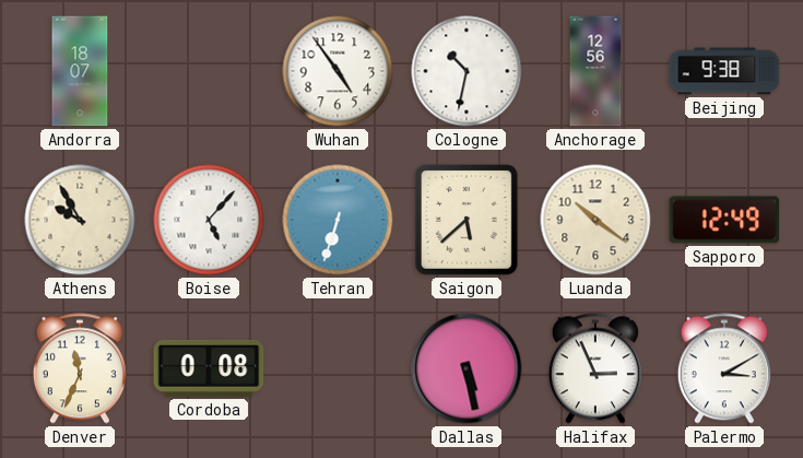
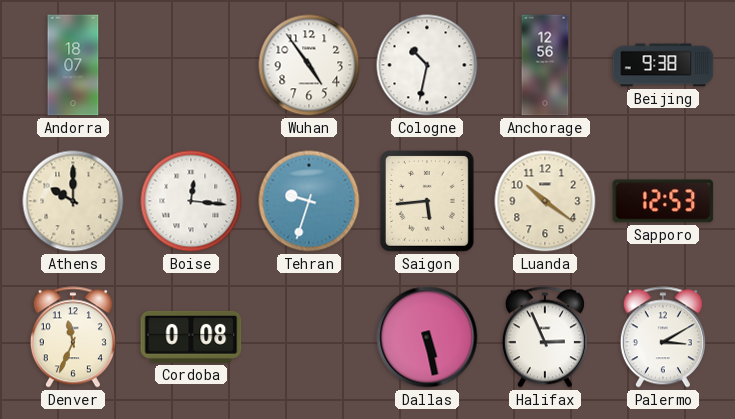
Athens: 9:55 -> 10:00 (73, 201)
Boise: 5:07 -> 12:16 (191, 201)
Tehran: 6:33 -> 9:33 (309, 201)
Saigon: 5:38 -> 5:44 (427, 202)
Sapporo: 12:49 -> 12:53 (663, 201)
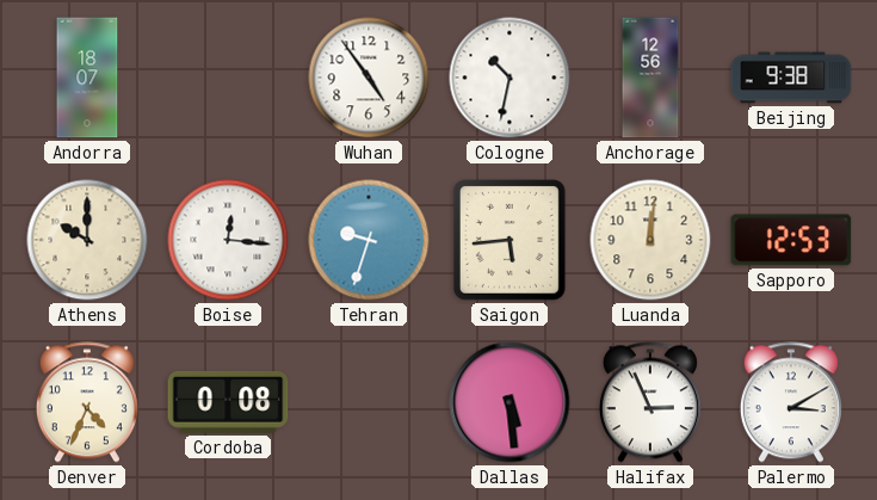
Luanda: 10:21 -> 12:01 (650, 240)
Denver: 11:34 -> 4:34 (87, 402)
Dallas: 5:28 -> 5:29 (509, 402)
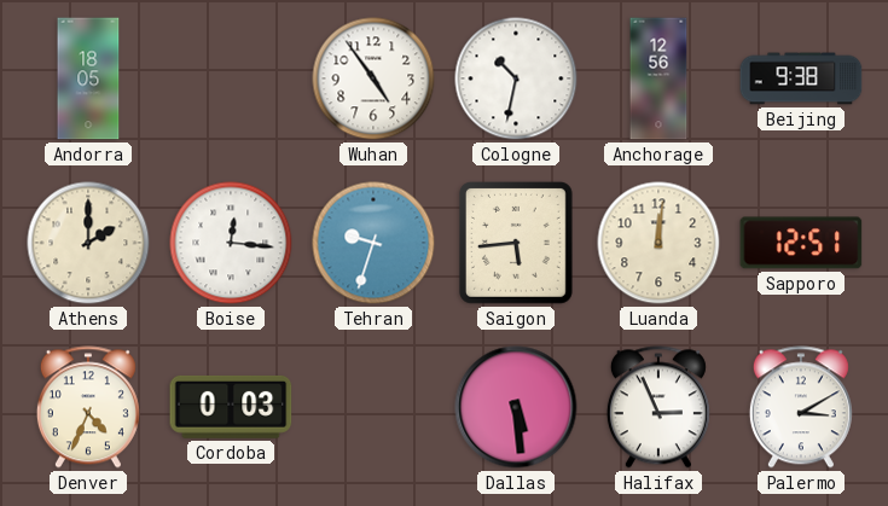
Andorra: 18:07 -> 18:05 (88, 78)
Athens: 10:00 -> 2:00 (88, 243)
Sapporo: 12:53 -> 12:51 (801, 243)
Cordoba: 0:08 -> 0:03 (231, 407)
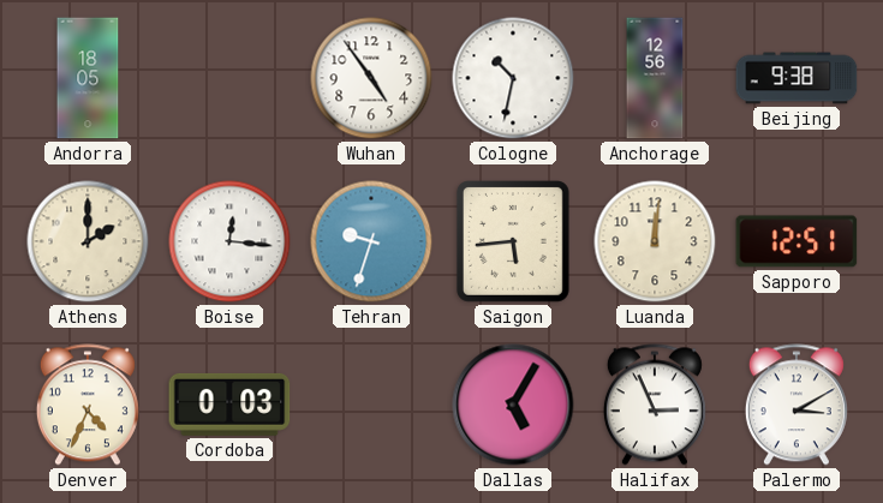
Dallas: 5:29 -> 5:05 (513, 405)
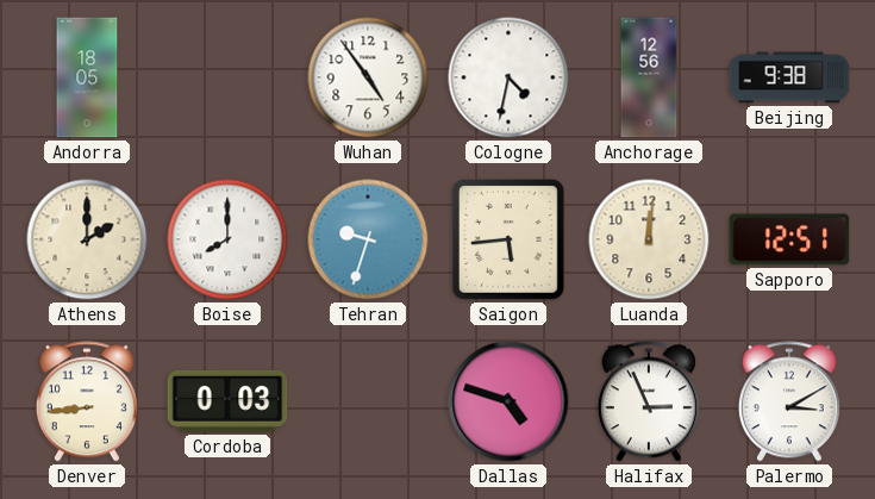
Cologne: 10:32 -> 4:32 (508, 77)
Boise: 12:16 -> 8:00 (227, 239)
Denver: 4:34 -> 8:44 (87, 401)
Dallas: 5:05 -> 4:48 (508, 401)
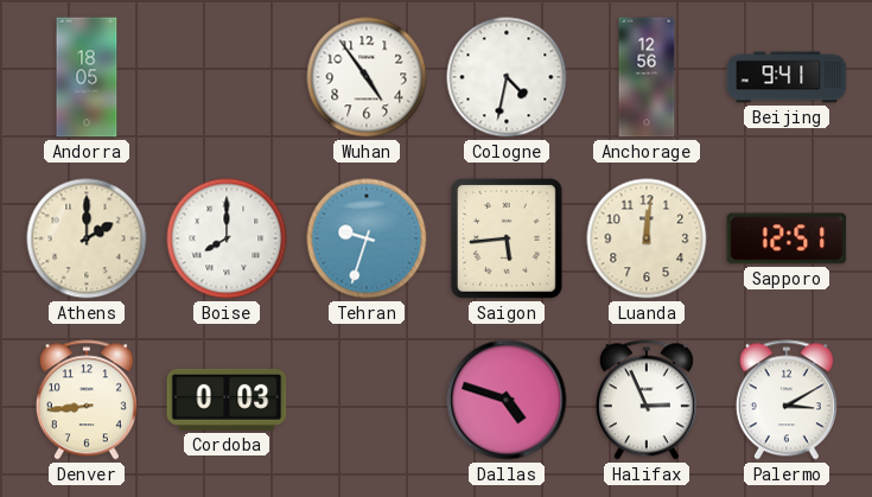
Beijing: 9:38 -> 9:41 (787, 77)
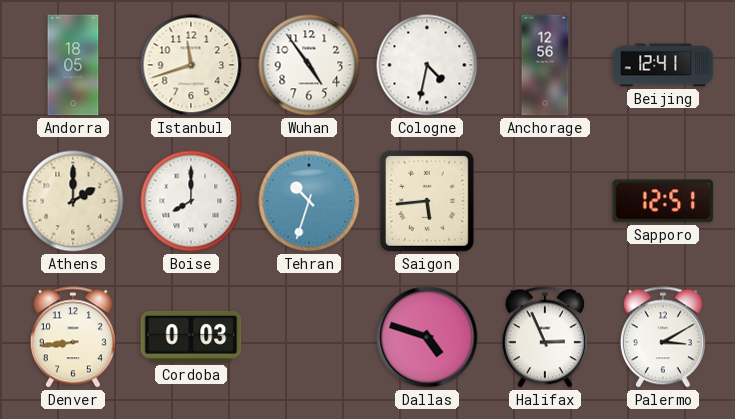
Istanbul: none -> 11:42 (191, 65)
Beijing: 9:41 -> 12:41 (663, 65)
Tehran: 9:33 -> 10:33 (309, 201)
Luanda: 12:01 -> none (647, 238)
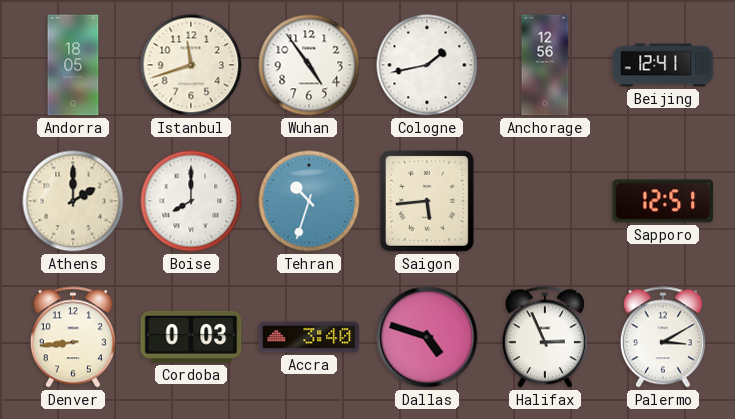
Cologne: 4:32 -> 1:43 (427, 65)
Accra: none -> 3:40 (309, 337)
